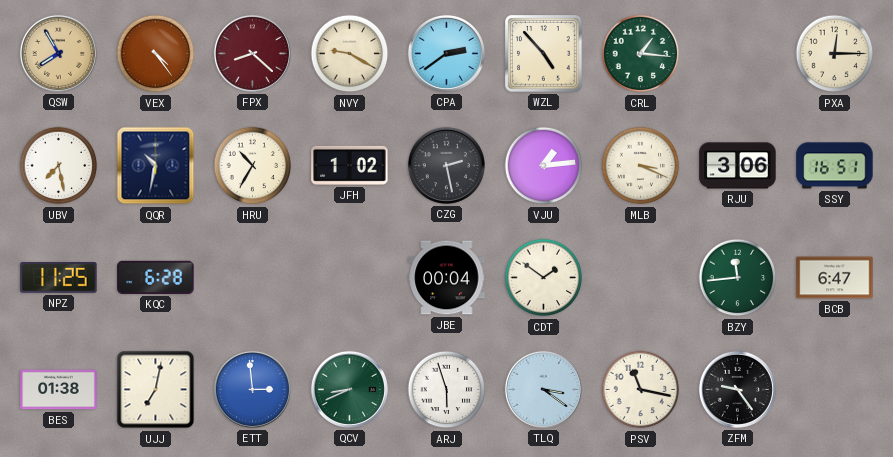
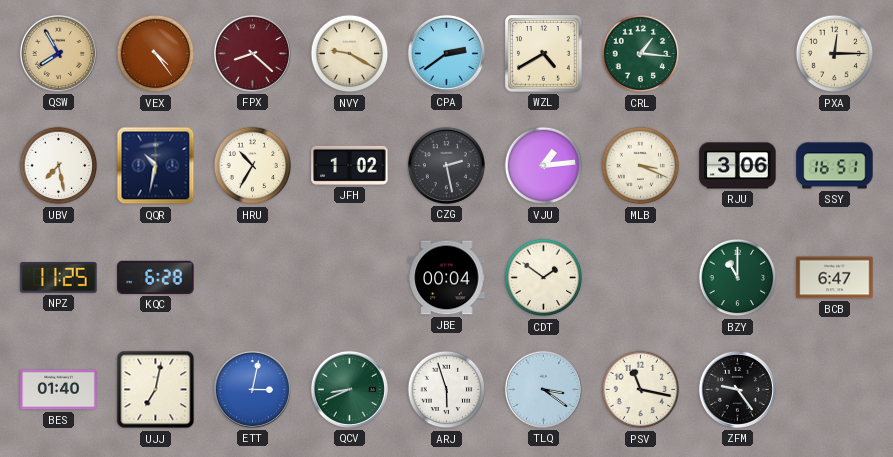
WZL: 4:53 -> 4:40 (544, 54)
BZY: 11:44 -> 11:00 (738, 278)
BES: 01:38 -> 01:40 (59, 390)
ETT: 2:59 -> 3:02 (252, 389)
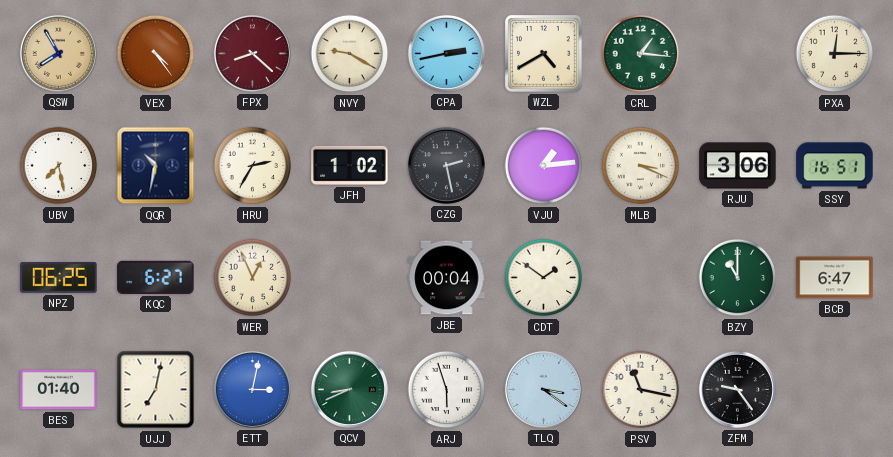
CPA: 2:39 -> 2:43 (446, 53)
HRU: 10:35 -> 2:35 (253, 166)
NPZ: 11:25 -> 06:25 (59, 278)
KQC: 6:28 -> 6:27 (156, 277)
WER: none -> 12:56 (253, 278)
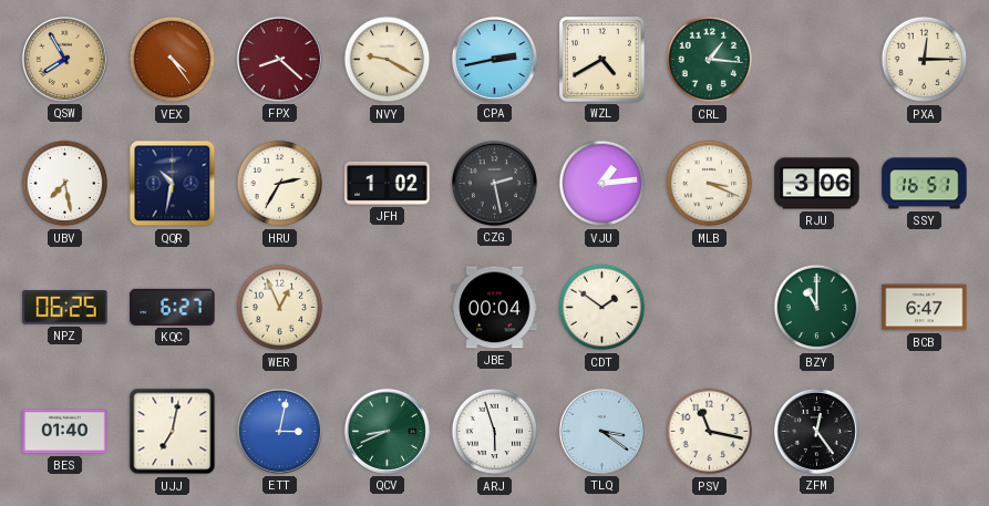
ZFM: 9:24 -> 12:24 (816, 431)
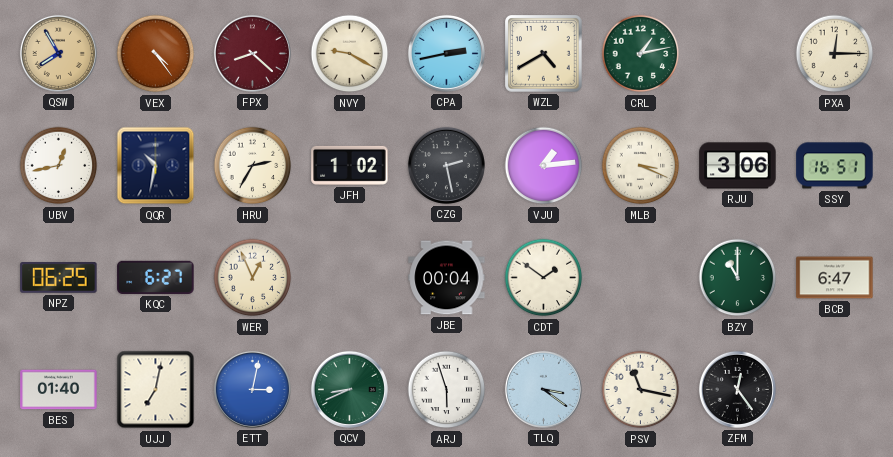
CRL: 1:16 -> 1:13 (641, 54)
UBV: 7:28 -> 12:43 (59, 166)
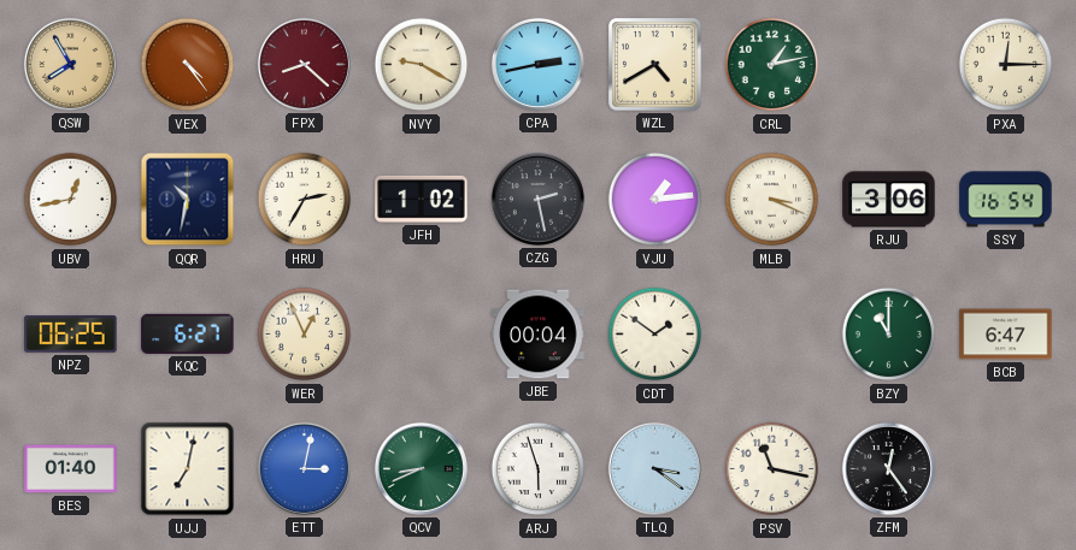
SSY: 16:51 -> 16:54 (1006, 200)
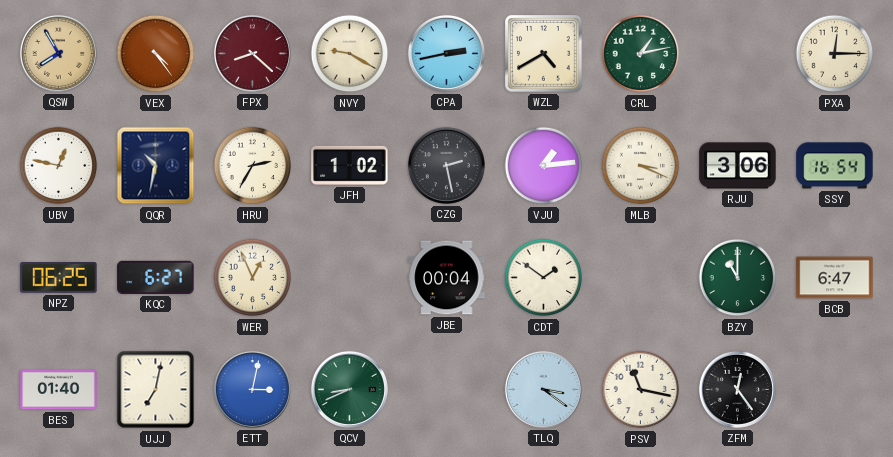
UBV: 12:43 -> 12:47 (59, 166)
ARJ: 5:57 -> none (539, 469)
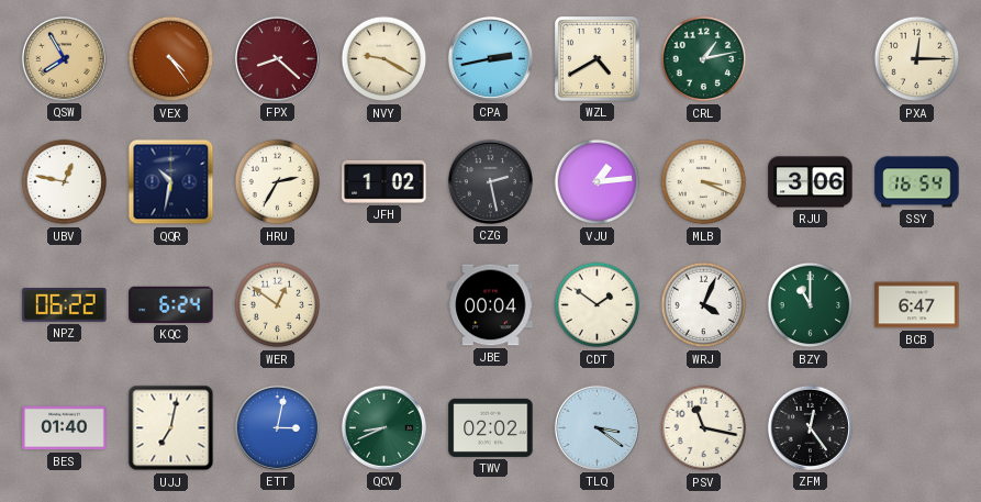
NPZ: 06:25 -> 06:22 (65, 305)
KQC: 6:27 -> 6:24 (171, 304)
WER: 12:56 -> 12:51 (278, 305)
WRJ: none -> 4:04 (704, 305)
TWV: none -> 02:02 (491, 427)
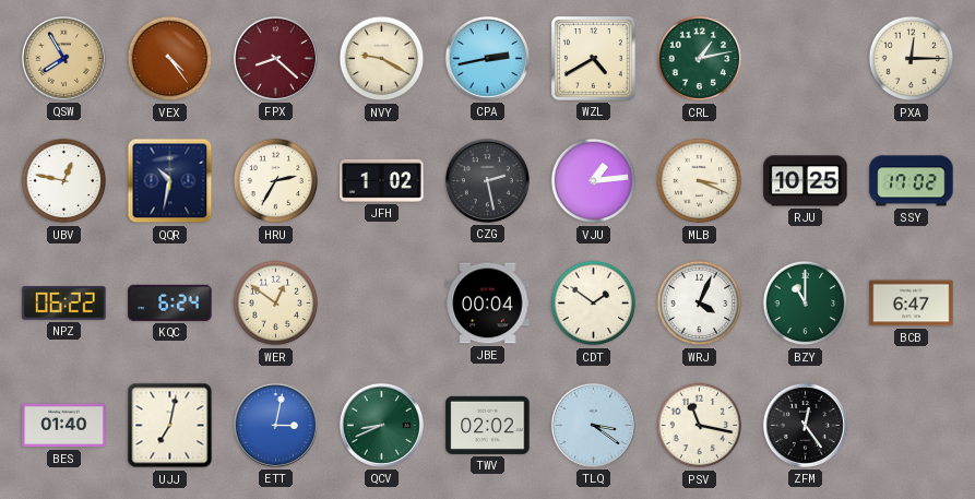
RJU: 3:06 -> 10:25 (806, 181)
SSY: 16:54 -> 17:02 (912, 181)
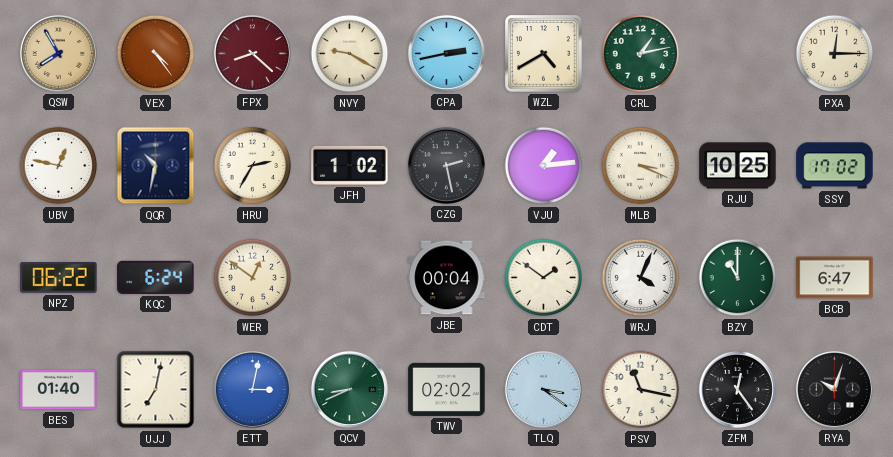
RYA: none -> 10:03 (834, 389)
